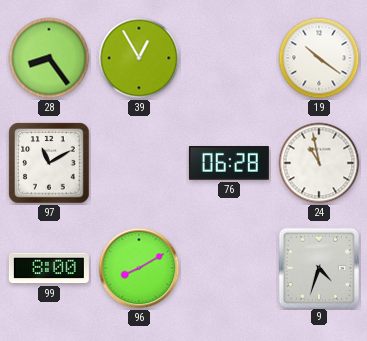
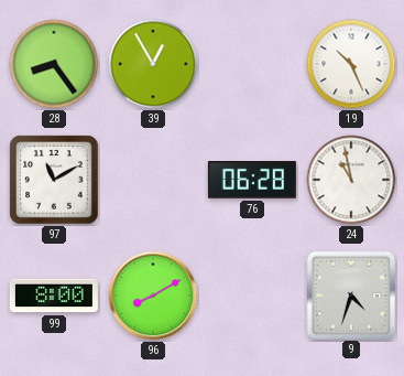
19: 10:21 -> 10:26 (351, 64)
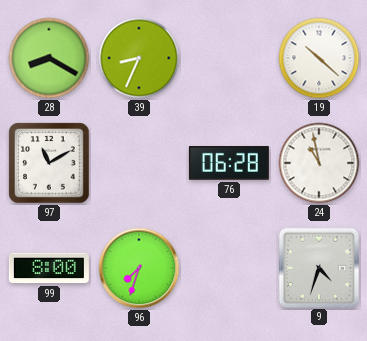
28: 8:24 -> 8:20 (49, 58)
39: 12:55 -> 8:34 (139, 58)
19: 10:26 -> 10:22 (319, 58)
96: 8:10 -> 7:33 (139, 268)
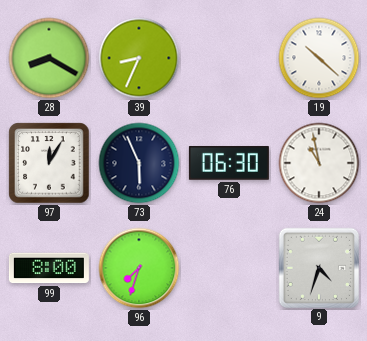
97: 11:10 -> 12:05 (49, 163)
73: none -> 5:56 (139, 163)
76: 06:28 -> 06:30 (229, 163)
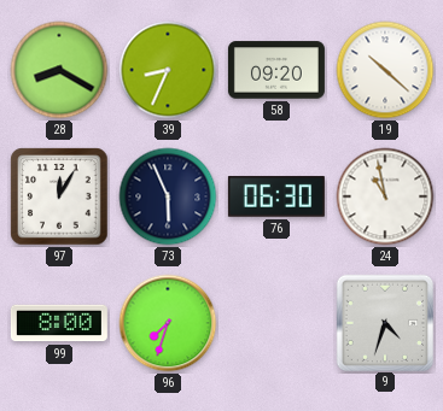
58: none -> 09:20 (276, 70)
